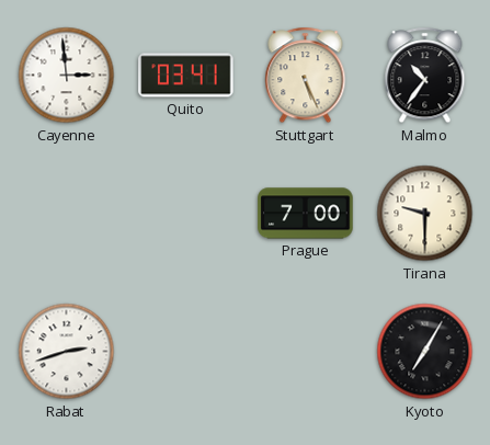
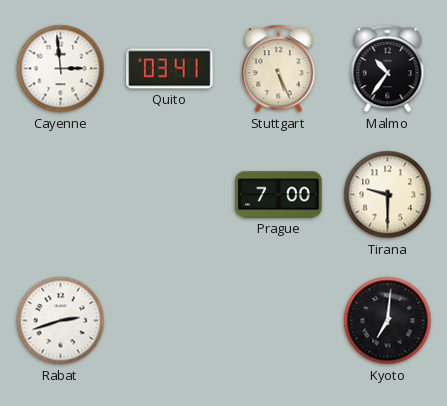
Kyoto: 7:05 -> 7:01 (388, 321)
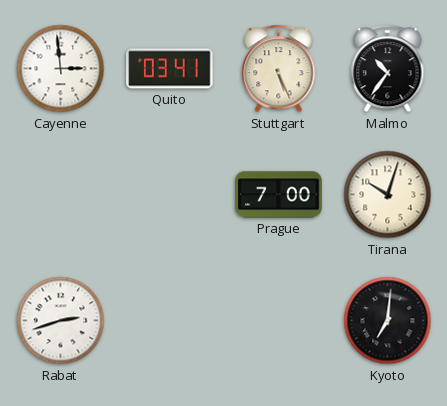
Tirana: 9:30 -> 10:03 (388, 195)
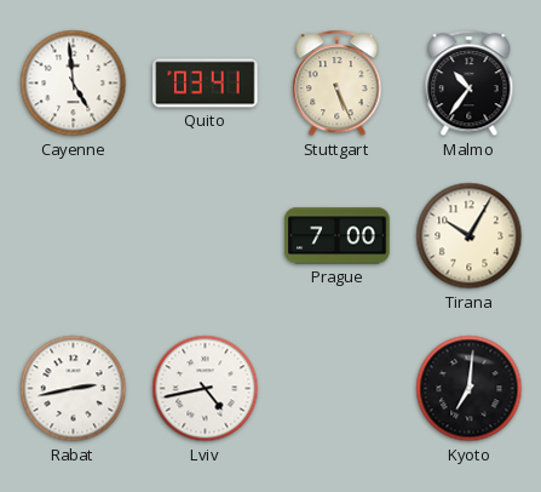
Cayenne: 2:59 -> 4:59 (74, 84)
Tirana: 10:03 -> 10:05 (470, 236)
Rabat: 2:42 -> 2:43 (74, 389)
Lviv: none -> 4:43 (206, 389)
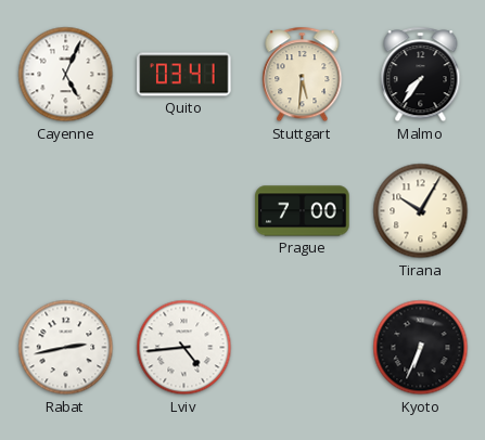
Cayenne: 4:59 -> 5:04 (66, 75)
Stuttgart: 5:26 -> 5:31 (303, 75)
Malmo: 10:36 -> 7:36 (421, 75)
Lviv: 4:43 -> 4:44 (184, 348)
Kyoto: 7:01 -> 6:34 (421, 348)
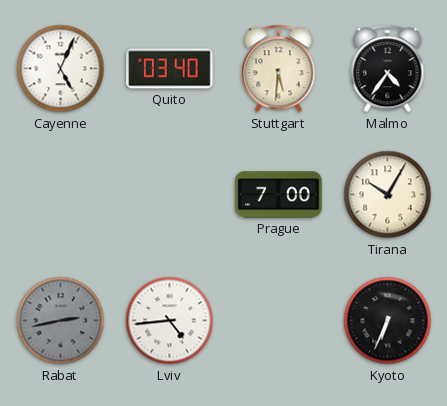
Quito: 03:41 -> 03:40 (170, 69)
Malmo: 7:36 -> 4:36 (388, 69)
Rabat dial: white -> grey (61, 321)
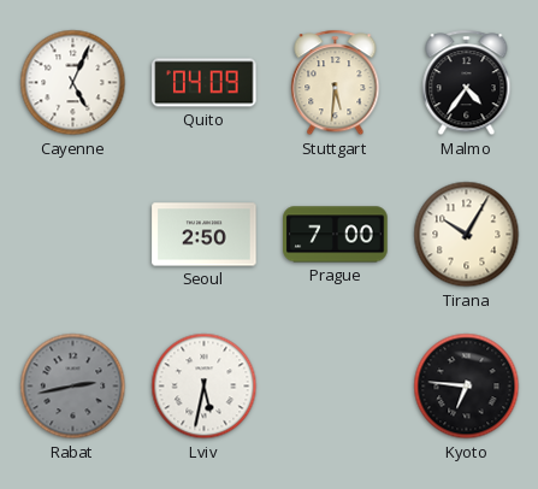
Quito: 03:40 -> 04:09 (205, 83)
Seoul: none -> 2:50 (205, 235)
Lviv: 4:44 -> 5:32 (205, 387)
Kyoto: 6:34 -> 6:46 (467, 387)
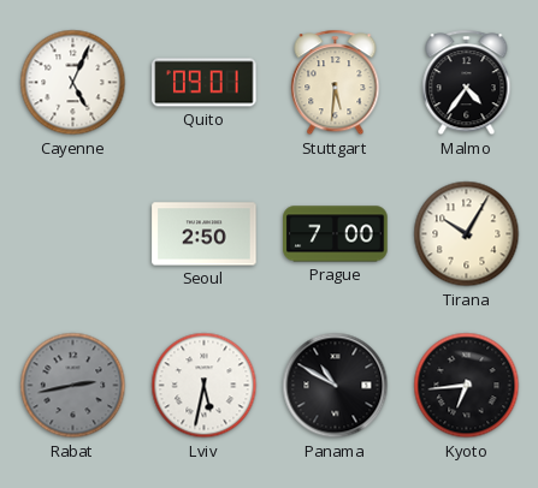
Quito: 04:09 -> 09:01 (205, 83)
Panama: none -> 10:50 (336, 386)
Kyoto: 6:46 -> 6:44 (467, 386)
